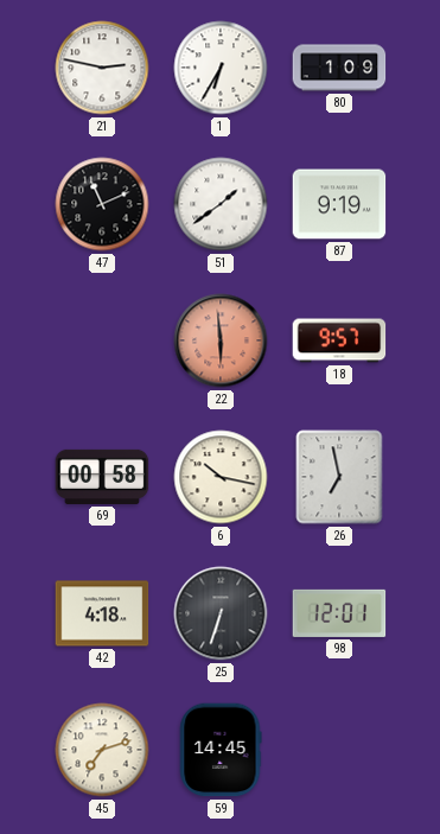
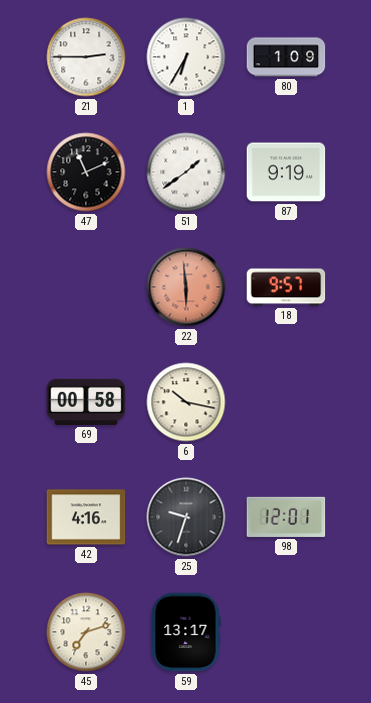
21: 2:47 -> 2:45 (86, 57)
26: 6:58 -> none (339, 477)
42: 4:18 -> 4:16 (86, 517)
25: 6:33 -> 9:33 (186, 517)
59: 14:45 -> 13:17 (186, 632)
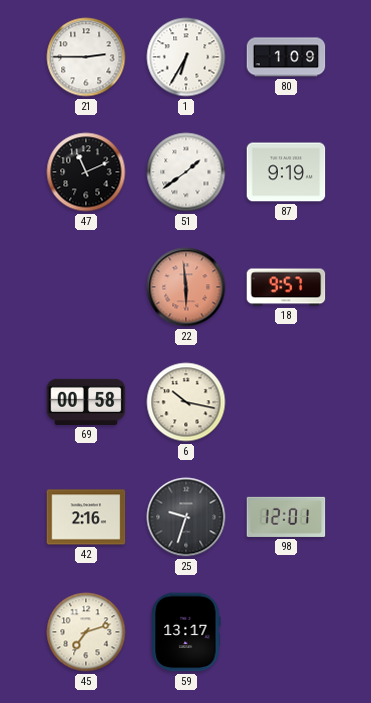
42: 4:16 -> 2:16 (86, 517)
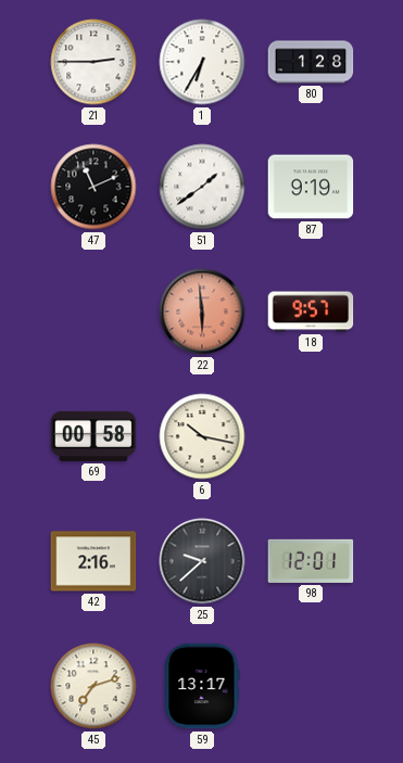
80: 1:09 -> 1:28 (311, 62)
25: 9:33 -> 9:38 (202, 561)
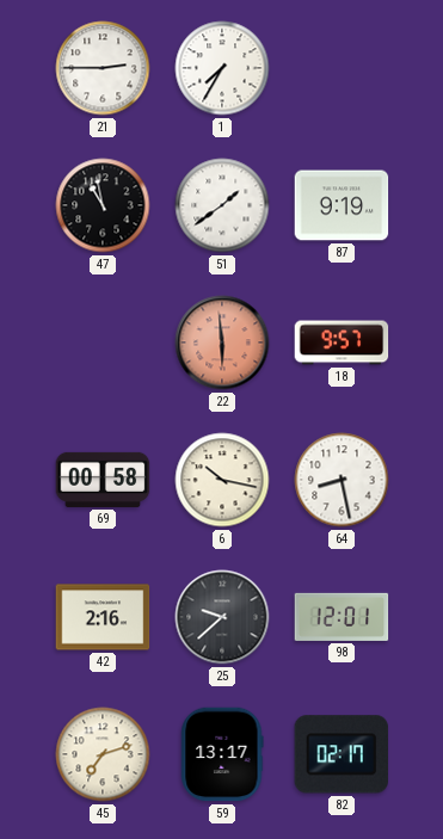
1: 6:35 -> 7:35 (222, 68)
80: 1:28 -> none (311, 62)
47: 11:11 -> 10:58 (103, 205)
64: none -> 8:28 (342, 480)
82: none -> 02:17 (342, 754)
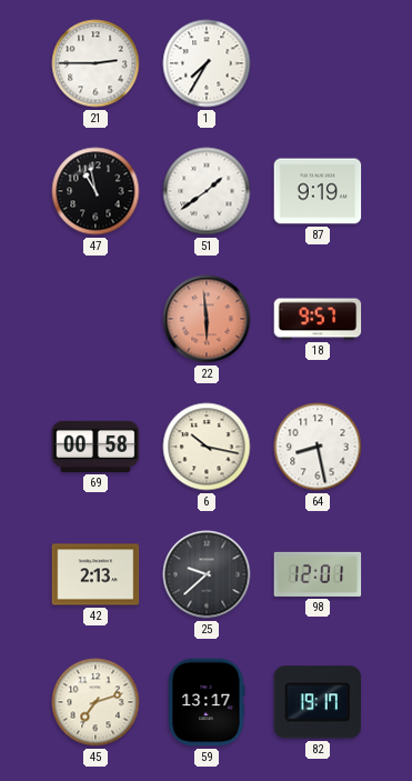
42: 2:16 -> 2:13 (96, 574)
82: 02:17 -> 19:17 (318, 702)
